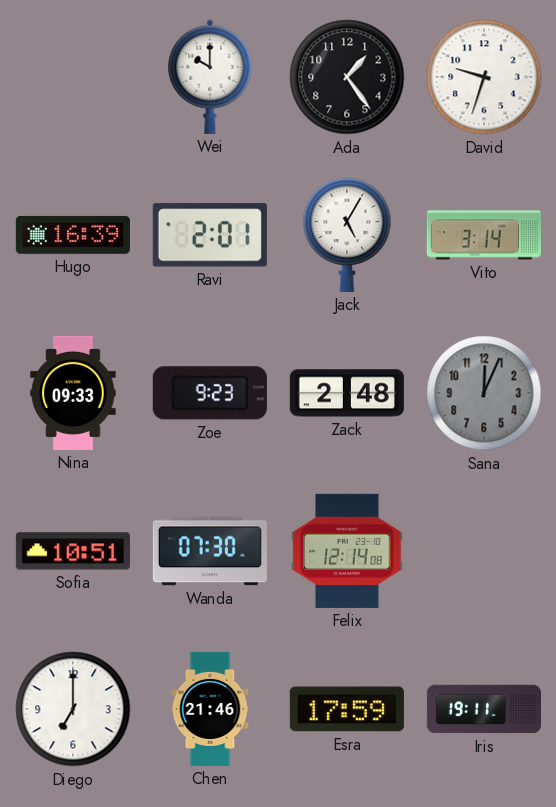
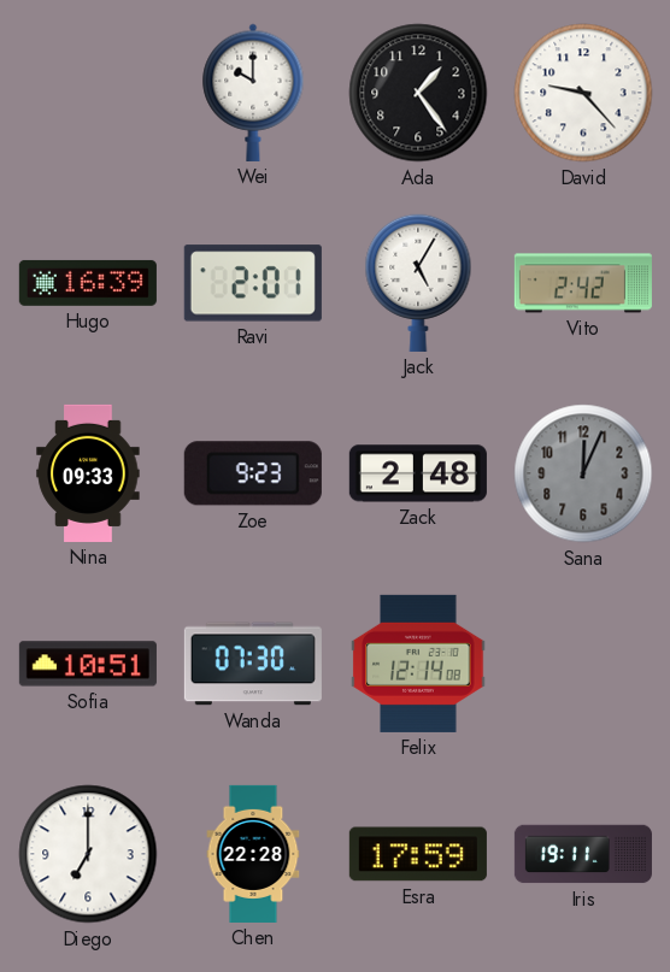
David: 9:33 -> 9:23 (583, 93)
Vito: 3:14 -> 2:42 (583, 283)
Chen: 21:46 -> 22:28 (253, 854)
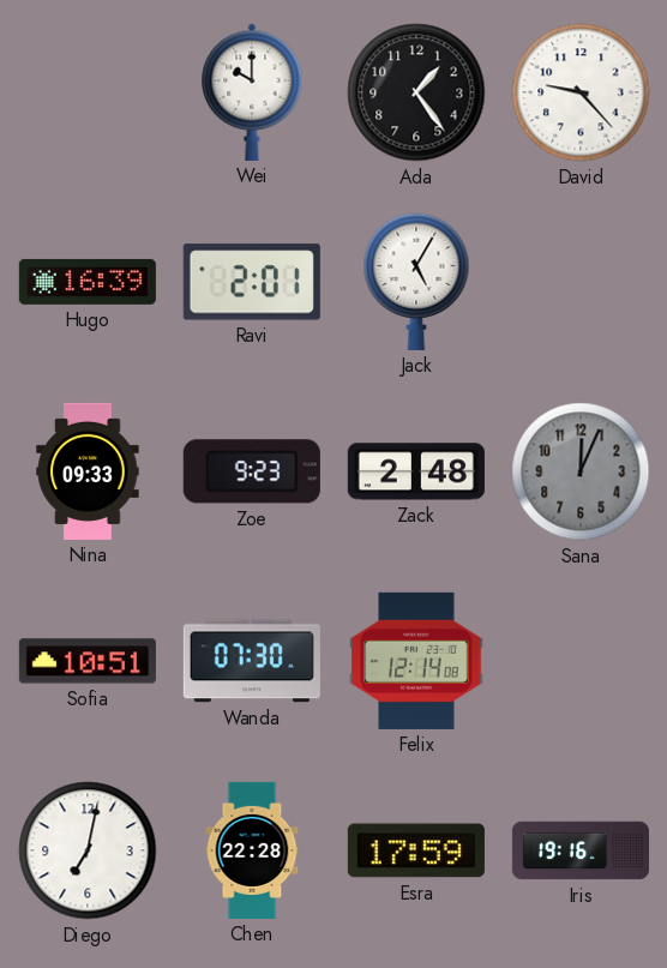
Vito: 2:42 -> none (583, 283)
Diego: 7:00 -> 7:02 (88, 850)
Iris: 19:11 -> 19:16 (581, 850)
